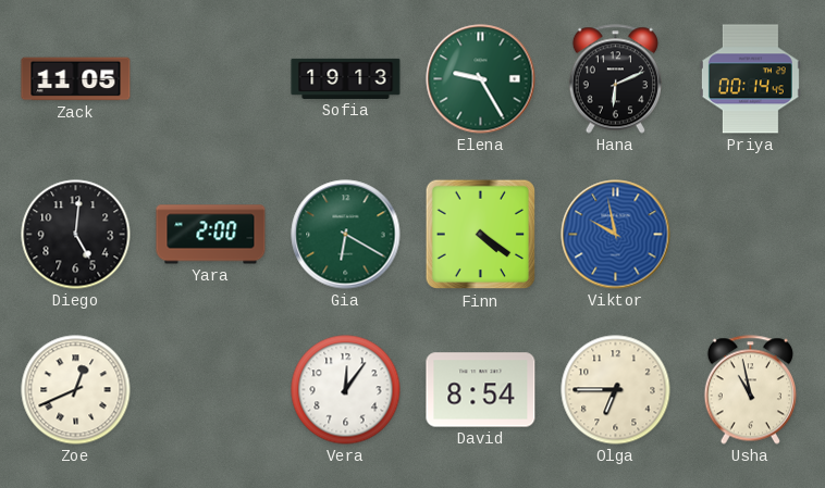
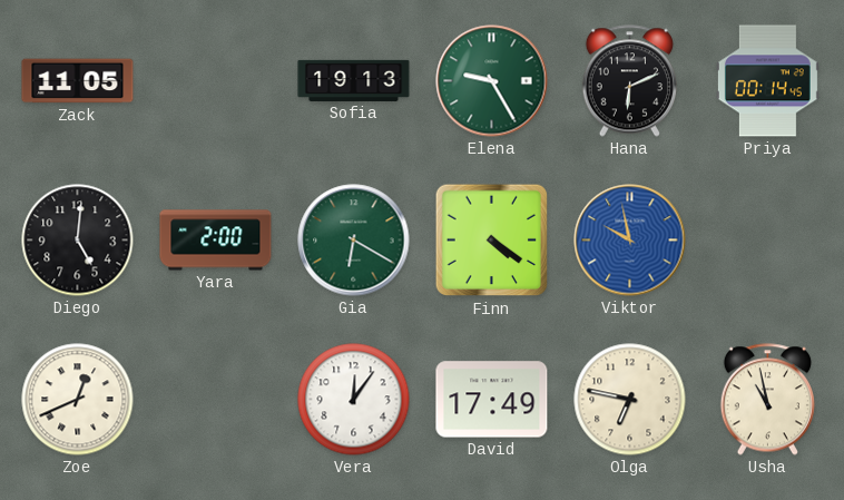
David: 8:54 -> 17:49 (492, 400)
Olga: 6:45 -> 6:47 (630, 400)
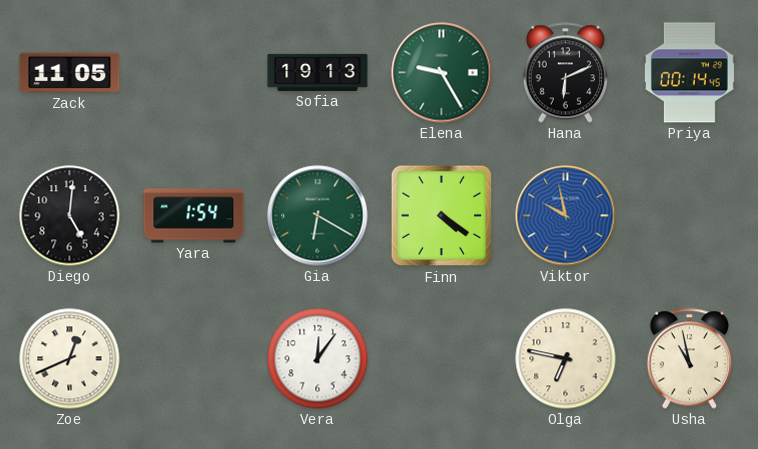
Yara: 2:00 -> 1:54 (194, 216)
David: 17:49 -> none (492, 400)
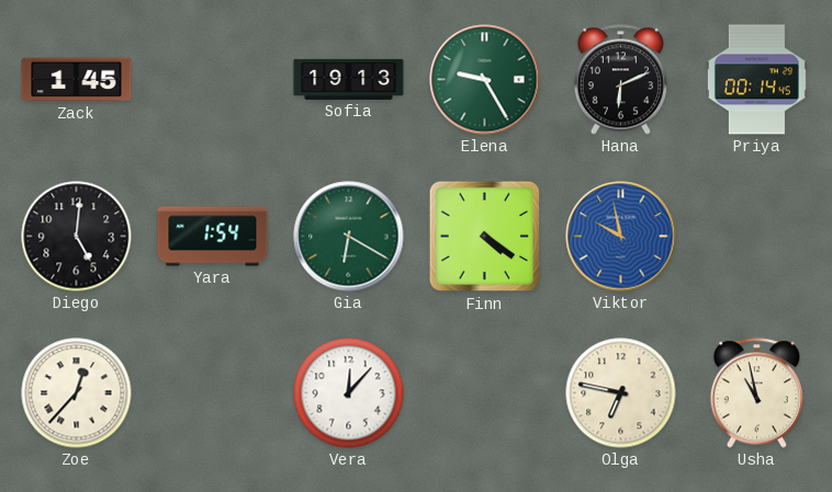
Zack: 11:05 -> 1:45 (77, 80)
Zoe: 12:41 -> 12:37 (77, 393)
Vera: 12:06 -> 12:07 (349, 393)
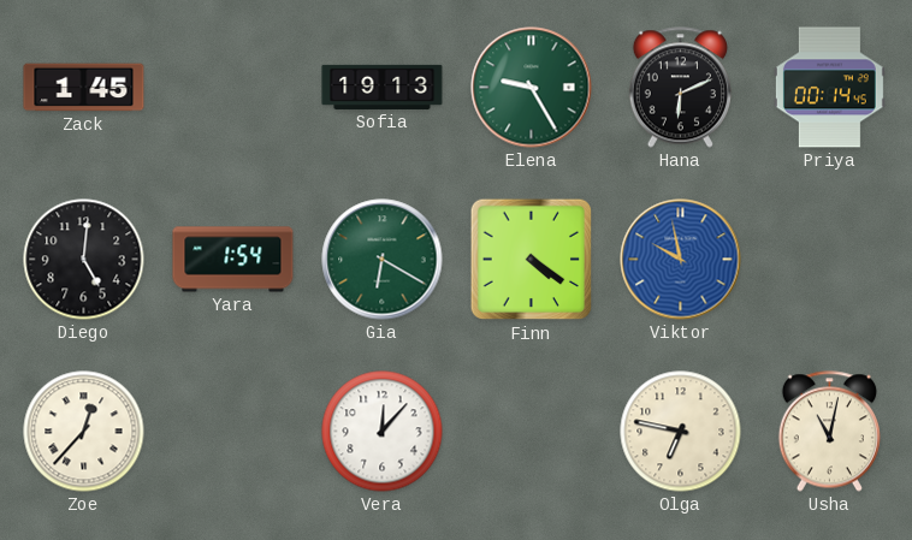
Usha: 10:58 -> 11:02 (829, 432)
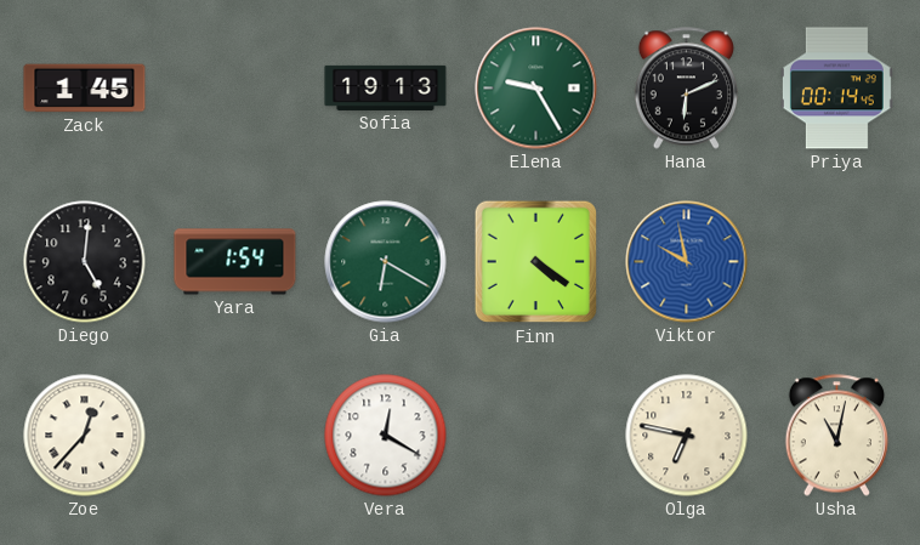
Vera: 12:07 -> 12:20 (386, 436)
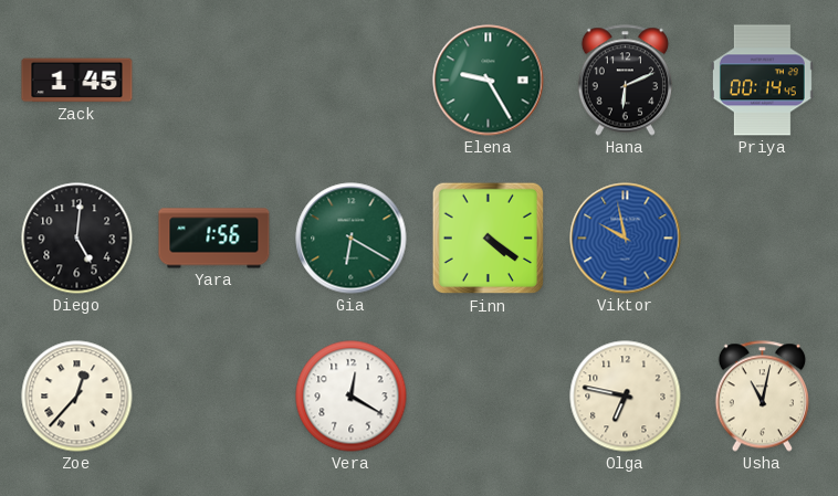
Sofia: 19:13 -> none (386, 87)
Yara: 1:54 -> 1:56 (214, 239)
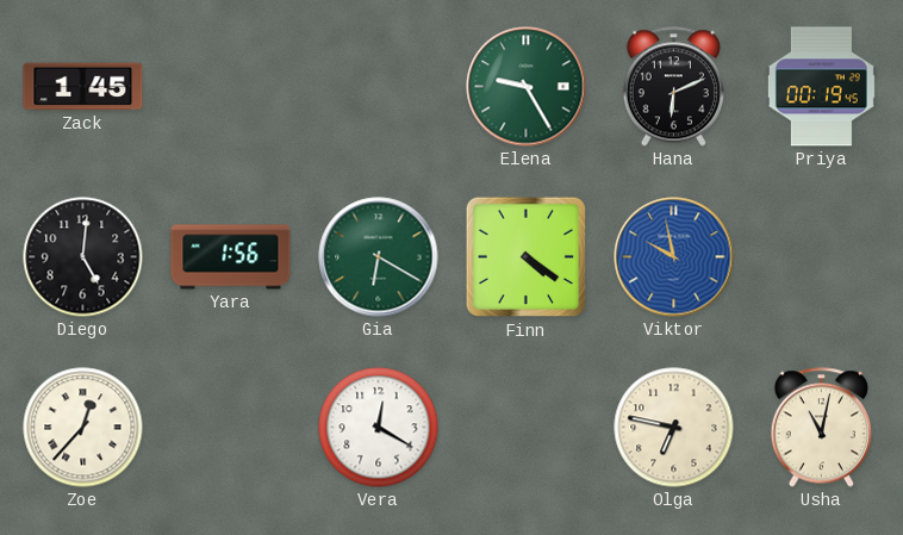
Priya: 00:14 -> 00:19 (821, 87)
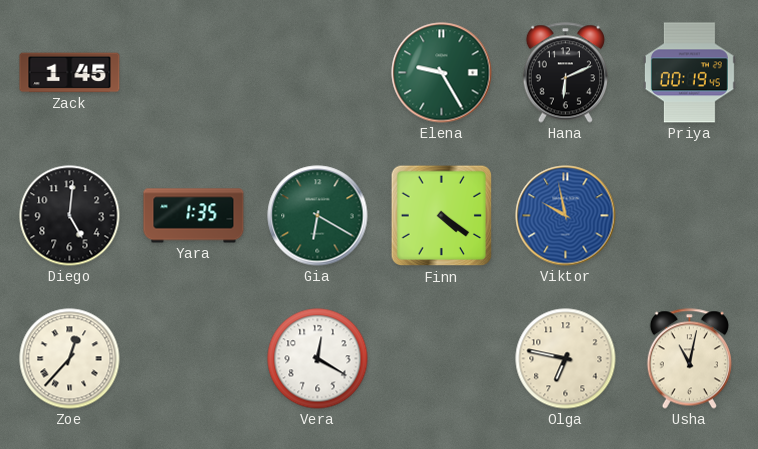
Yara: 1:56 -> 1:35 (194, 216)
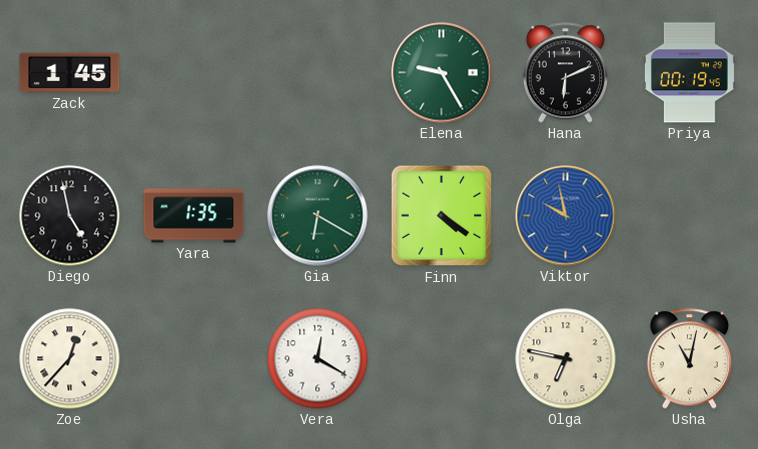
Diego: 5:01 -> 4:58 (70, 216)
